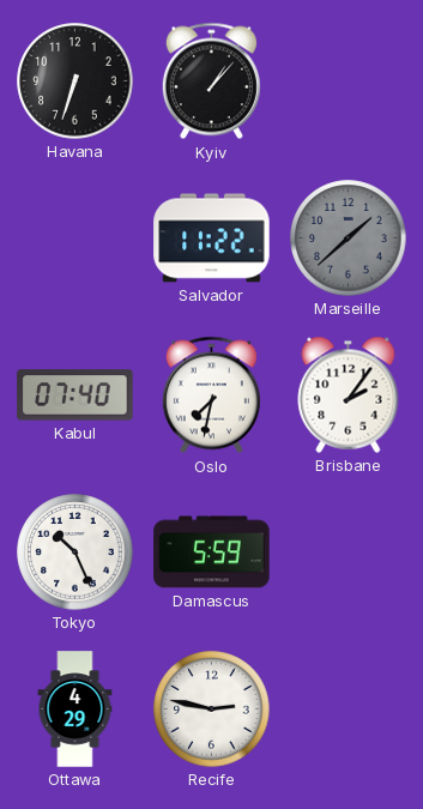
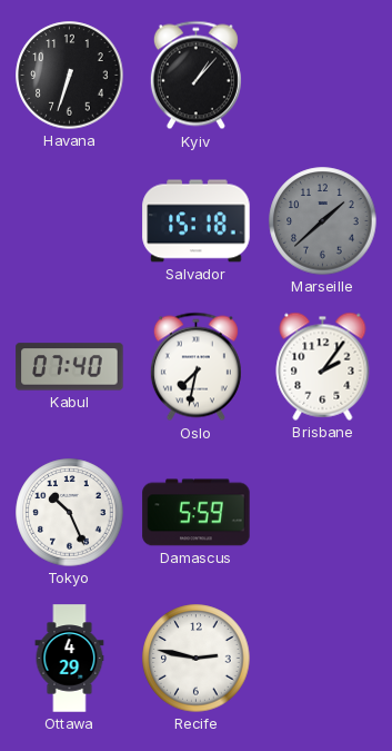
Salvador: 11:22 -> 15:18 (197, 221)
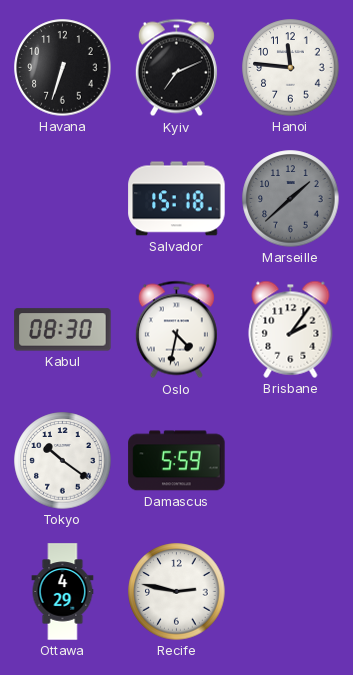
Kyiv: 1:07 -> 7:11 (176, 68)
Hanoi: none -> 11:46 (291, 68)
Kabul: 07:40 -> 08:30 (63, 330)
Oslo: 7:32 -> 4:32 (176, 330)
Tokyo: 10:26 -> 10:21 (63, 461)
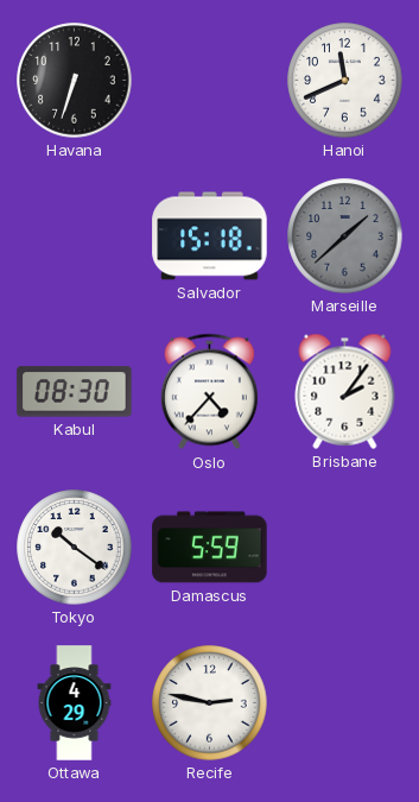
Kyiv: 7:11 -> none (176, 68)
Hanoi: 11:46 -> 11:41 (345, 81)
Oslo: 4:32 -> 4:37 (209, 392)
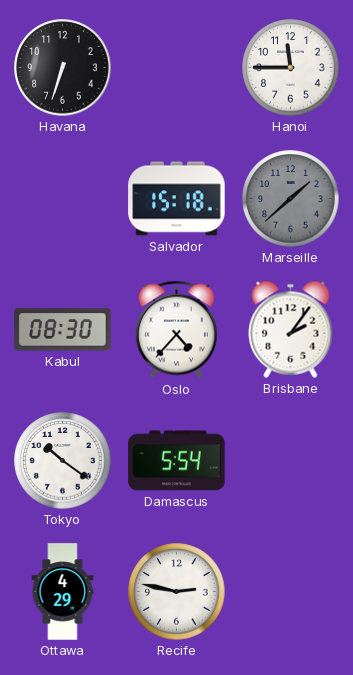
Hanoi: 11:41 -> 11:45 (291, 68)
Damascus: 5:59 -> 5:54 (177, 461)
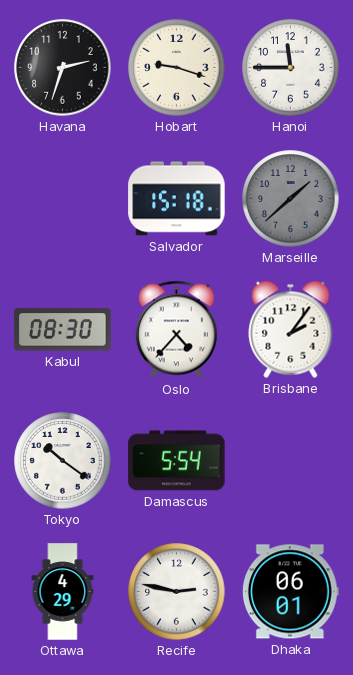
Havana: 6:33 -> 2:33 (63, 68)
Hobart: none -> 9:18 (177, 68)
Dhaka: none -> 06:01 (290, 592)
